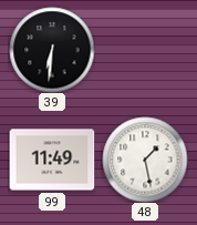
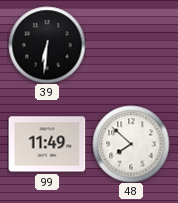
48: 1:28 -> 7:52 (131, 144)
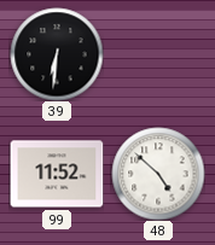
99: 11:49 -> 11:52 (57, 174)
48: 7:52 -> 4:52 (158, 174)
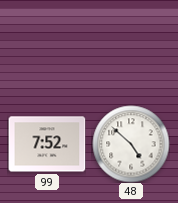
39: 6:31 -> none (57, 54)
99: 11:52 -> 7:52 (47, 144)
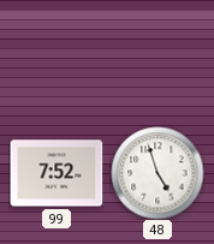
48: 4:52 -> 4:57 (157, 173)
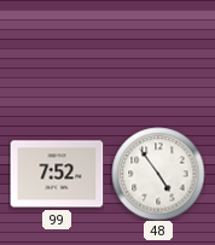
48: 4:57 -> 4:54 (158, 174)
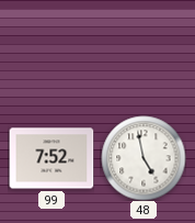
48: 4:54 -> 4:58 (144, 158)
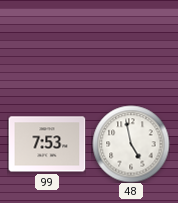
99: 7:52 -> 7:53 (47, 144)
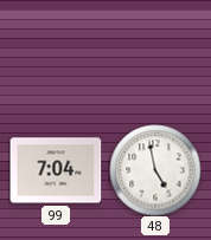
99: 7:53 -> 7:04 (56, 170)
